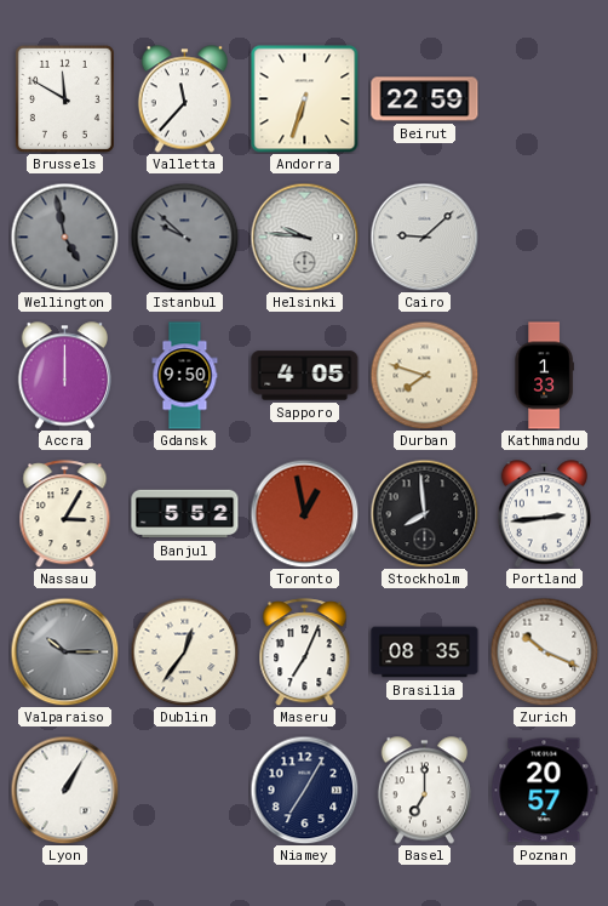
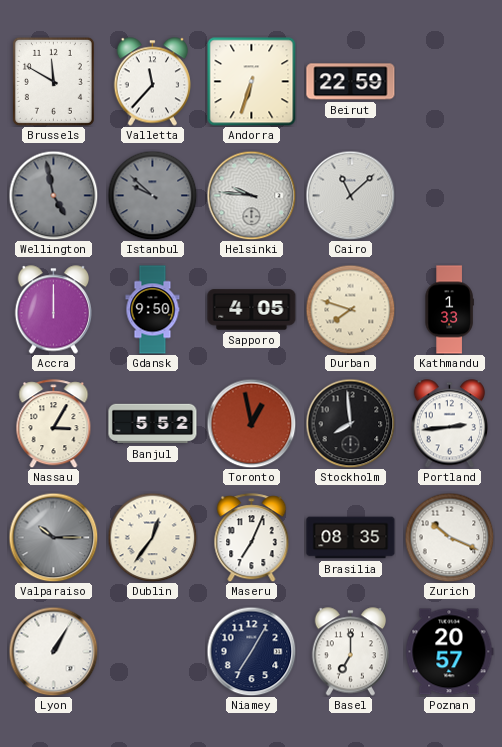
Cairo: 9:08 -> 11:08 (350, 195)
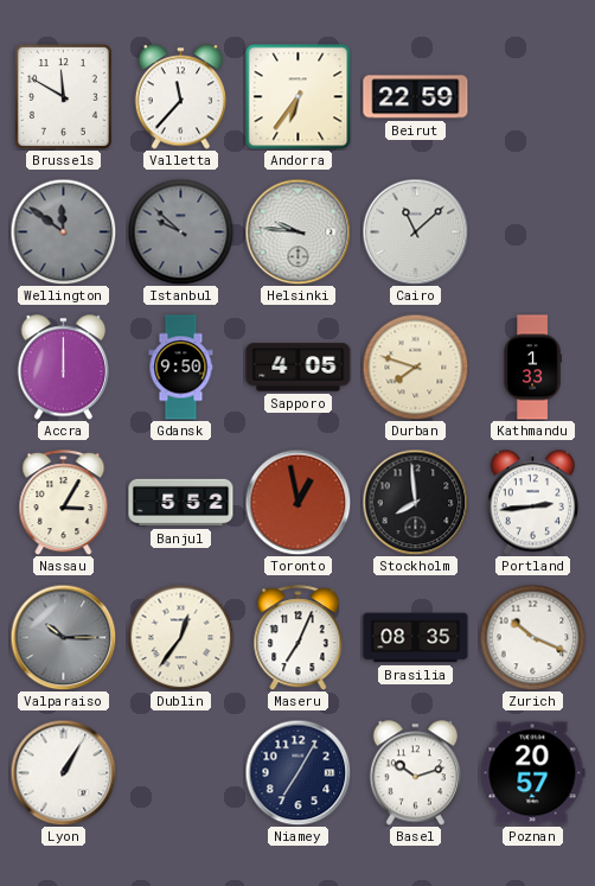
Andorra: 6:33 -> 6:36 (297, 96)
Wellington: 4:58 -> 11:51 (63, 231)
Basel: 7:00 -> 10:12 (415, 773)
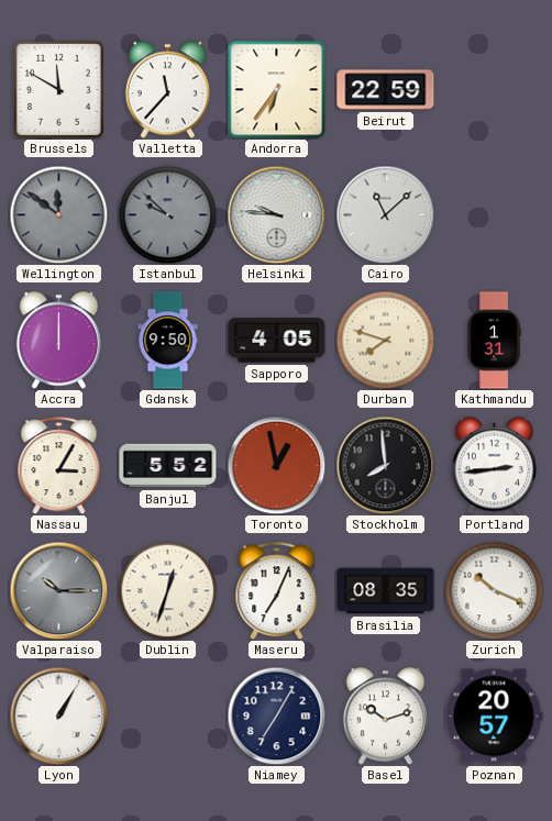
Kathmandu: 1:33 -> 1:31 (494, 341)
Dublin: 12:36 -> 12:33 (167, 590)
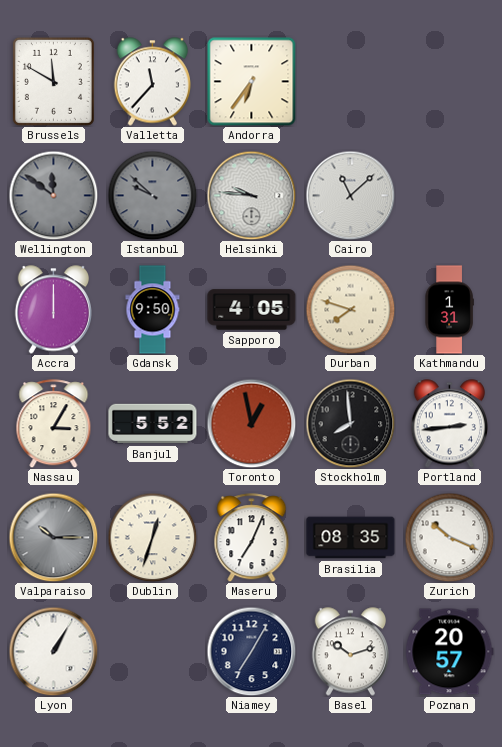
Beirut: 22:59 -> none (386, 90)
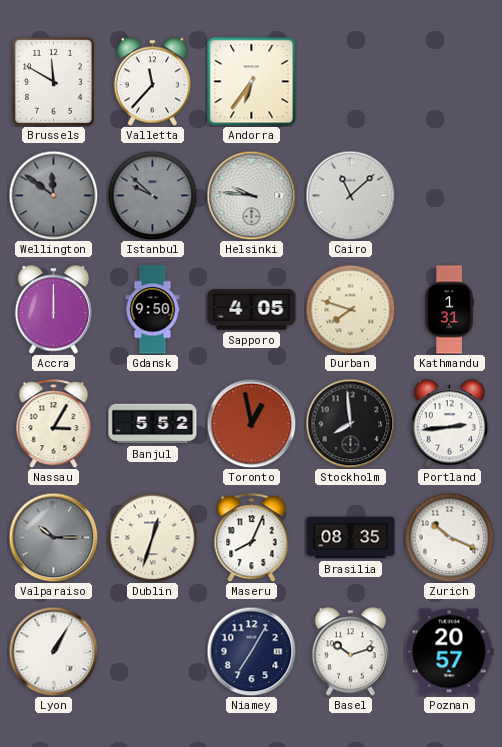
Maseru: 7:04 -> 8:04 (252, 538)
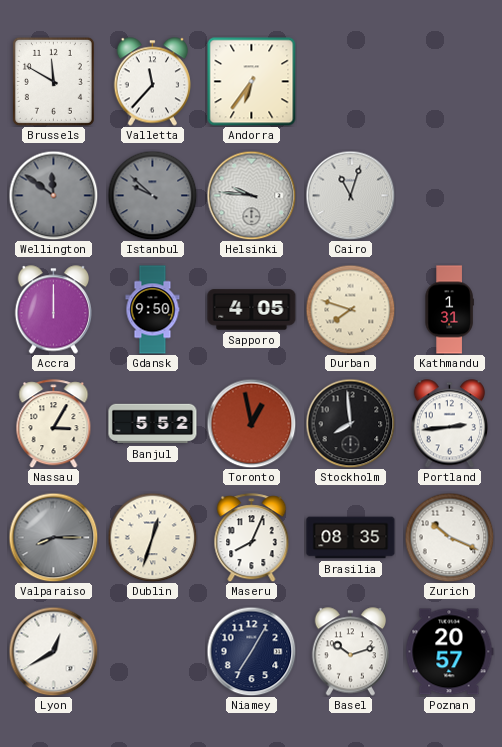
Cairo: 11:08 -> 11:03 (350, 195)
Valparaiso: 10:15 -> 8:15 (53, 537)
Lyon: 1:05 -> 12:40 (53, 651)
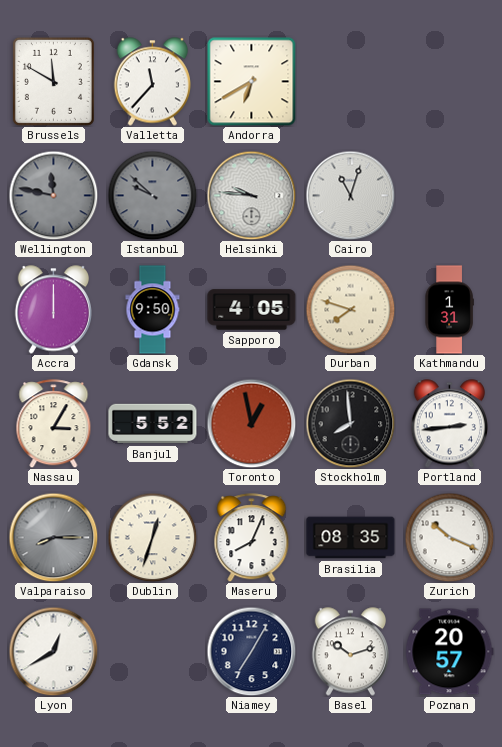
Andorra: 6:36 -> 6:40 (251, 81)
Wellington: 11:51 -> 11:47 (53, 195)
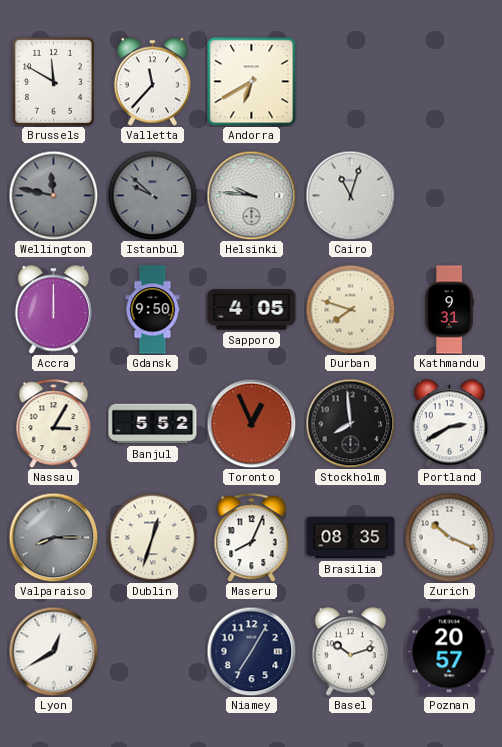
Kathmandu: 1:31 -> 9:31 (449, 310)
Toronto: 12:58 -> 12:56 (251, 423)
Portland: 2:44 -> 2:40 (449, 424)
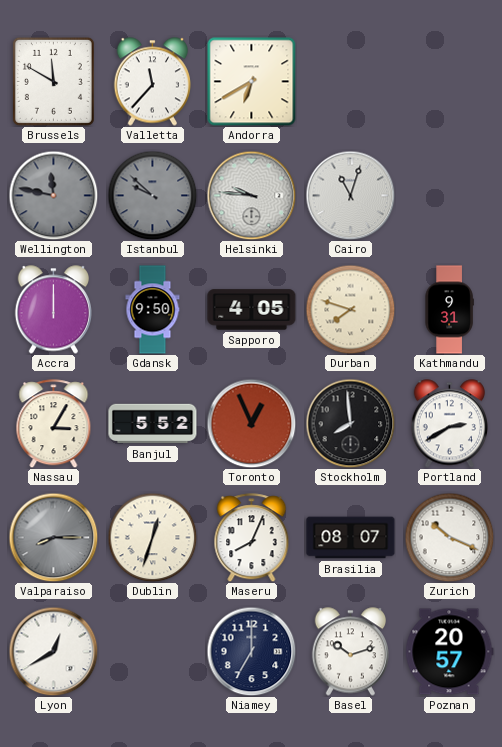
Brasilia: 08:35 -> 08:07 (351, 538)
Niamey: 7:05 -> 7:00 (251, 651)
